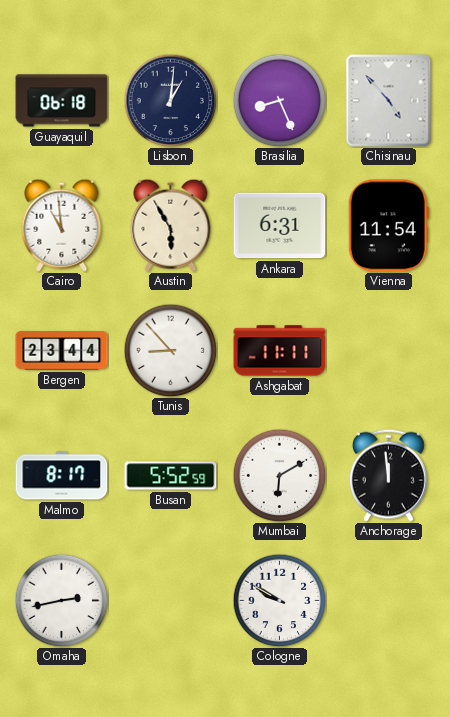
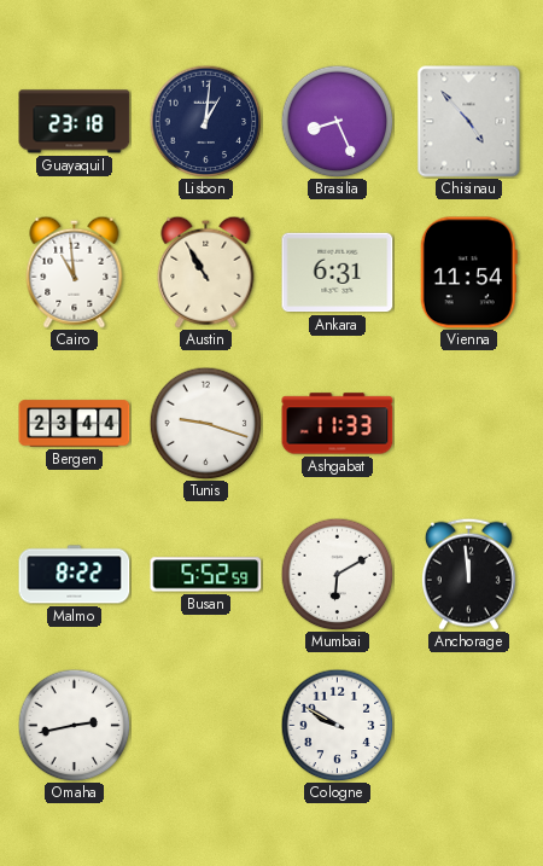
Guayaquil: 06:18 -> 23:18 (75, 122)
Austin: 5:55 -> 10:55 (206, 272)
Tunis: 8:53 -> 9:18 (205, 423)
Ashgabat: 11:11 -> 11:33 (338, 424)
Malmo: 8:17 -> 8:22 (75, 575)
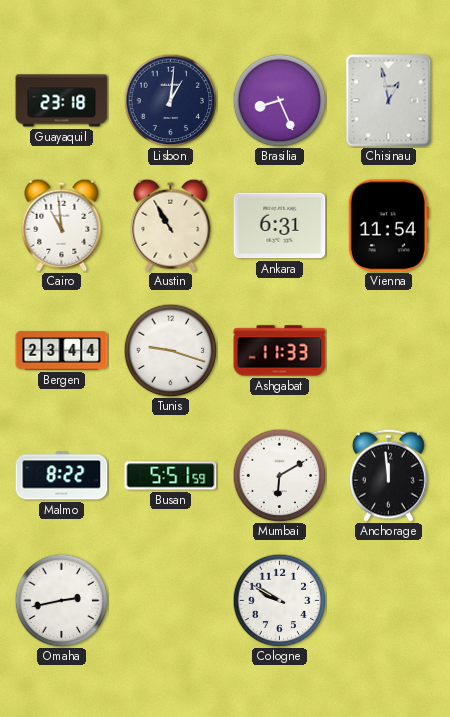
Chisinau: 4:53 -> 12:58 (389, 101)
Busan: 5:52 -> 5:51 (171, 476)
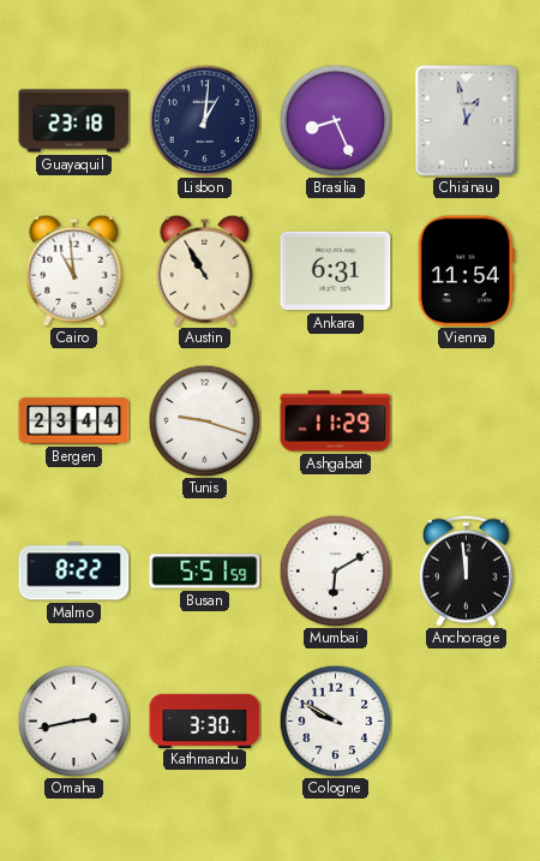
Ashgabat: 11:33 -> 11:29 (336, 421)
Kathmandu: none -> 3:30 (205, 721)
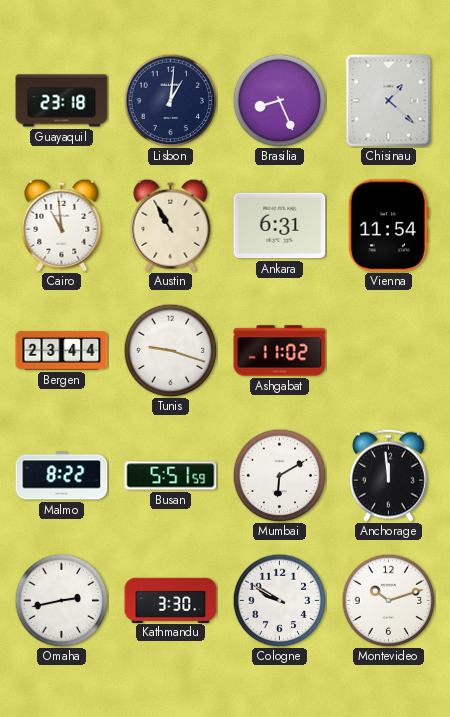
Chisinau: 12:58 -> 1:22 (389, 101)
Ashgabat: 11:29 -> 11:02 (280, 351)
Montevideo: none -> 10:12 (388, 600)
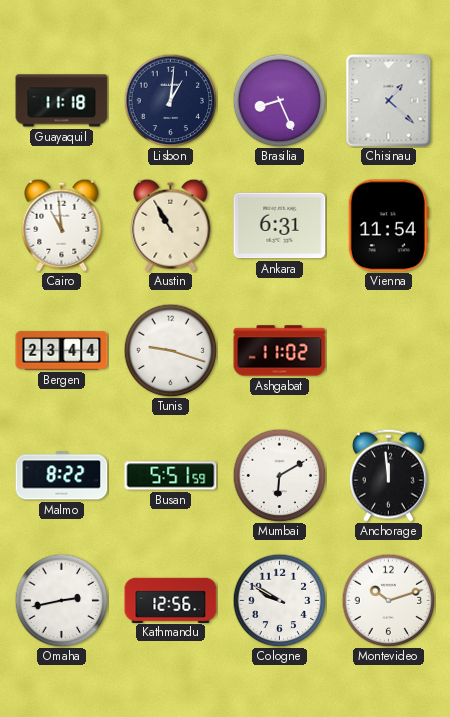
Guayaquil: 23:18 -> 11:18 (62, 101)
Kathmandu: 3:30 -> 12:56 (171, 600)
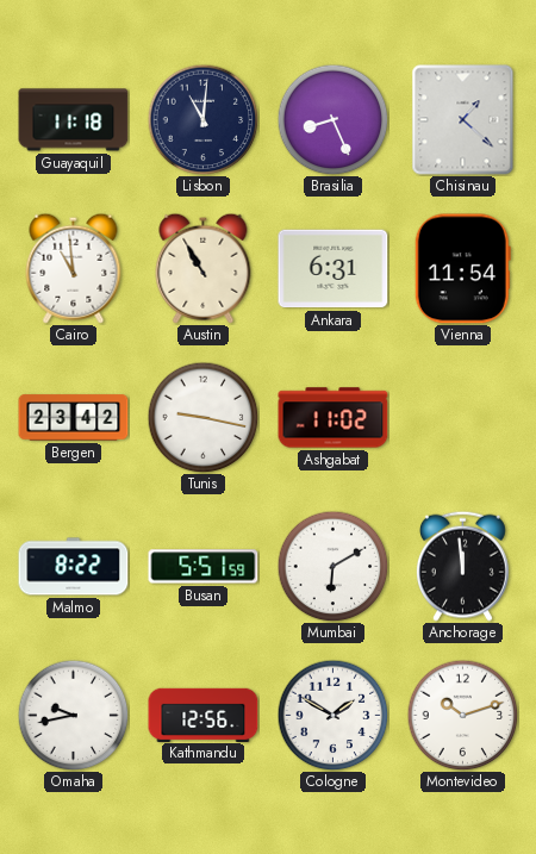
Lisbon: 1:01 -> 11:01 (202, 119)
Bergen: 23:44 -> 23:42 (74, 418)
Tunis: 9:18 -> 9:17 (202, 417)
Omaha: 2:43 -> 9:43 (73, 715)
Cologne: 9:50 -> 1:50 (332, 715)
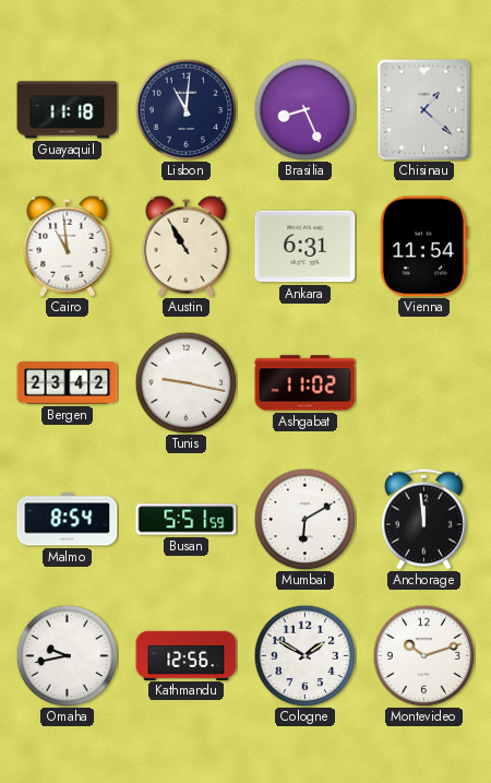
Malmo: 8:22 -> 8:54 (68, 520)
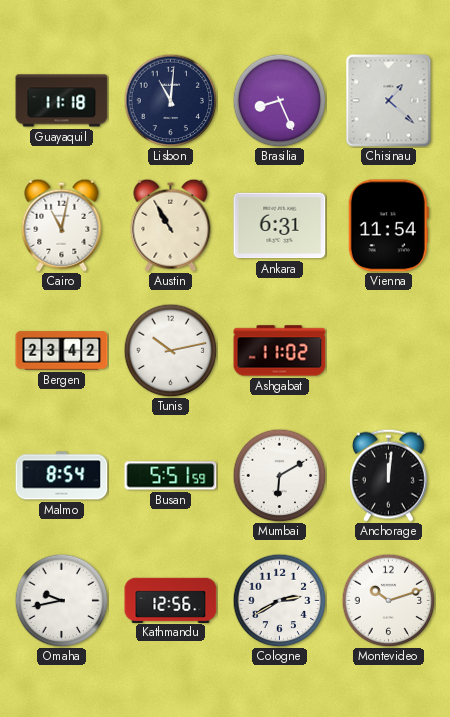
Cairo: 10:59 -> 11:02 (62, 225)
Tunis: 9:17 -> 10:13 (170, 350)
Anchorage: 11:59 -> 12:01 (388, 475)
Cologne: 1:50 -> 2:40 (279, 600)
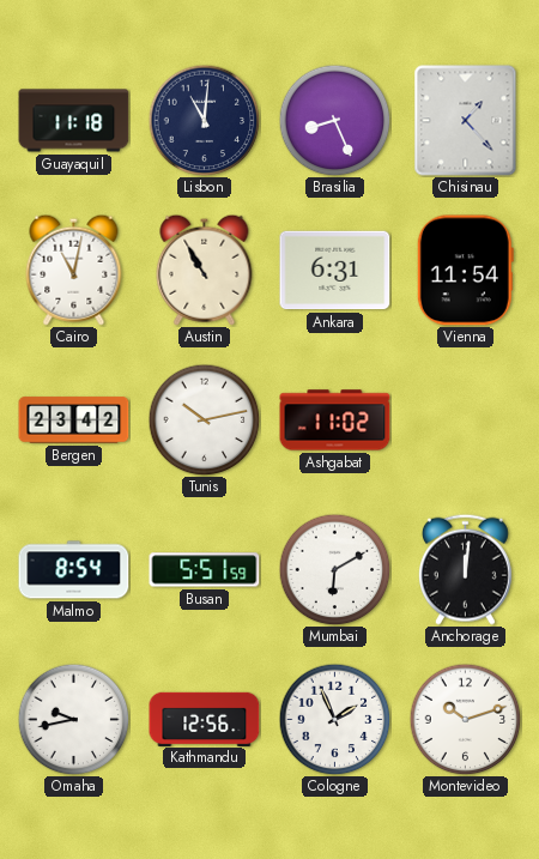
Chisinau: 1:22 -> 1:23 (466, 121)
Cologne: 2:40 -> 1:56 (334, 719)
